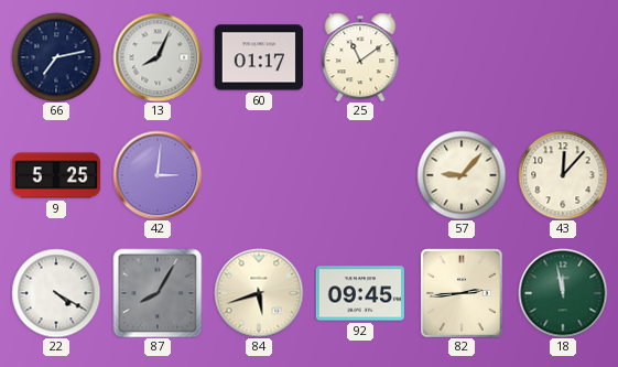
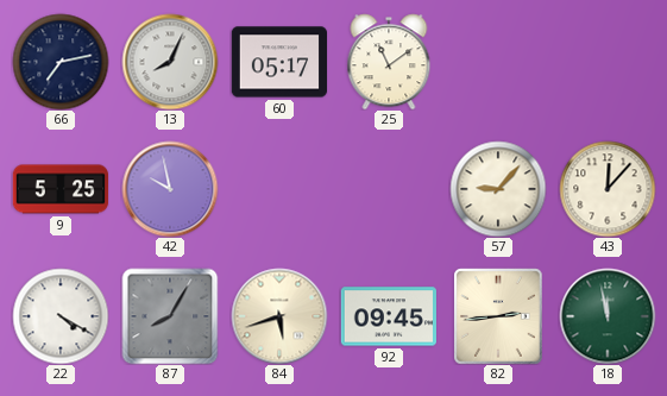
60: 01:17 -> 05:17 (278, 62)
42: 3:01 -> 9:58 (170, 189)
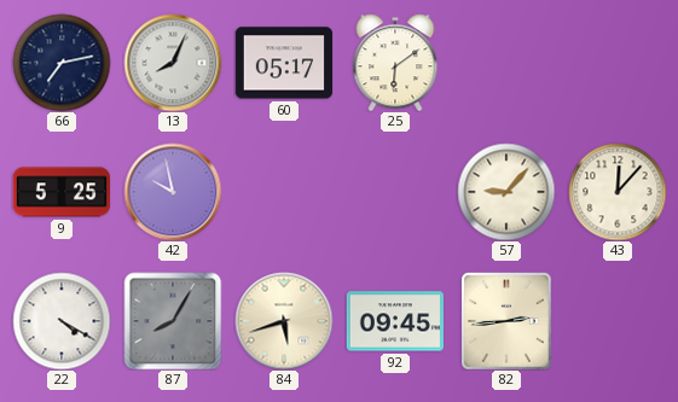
25: 11:09 -> 6:09 (395, 63)
18: 11:58 -> none (608, 316)
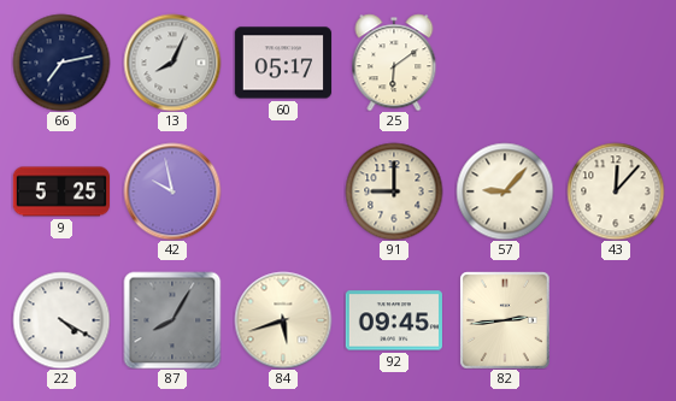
91: none -> 9:00 (394, 191)
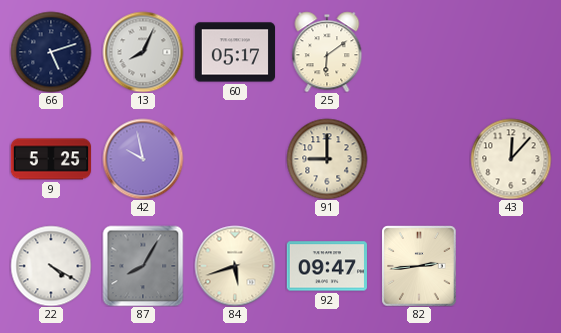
66: 7:13 -> 5:12 (51, 52)
57: 9:07 -> none (505, 191)
92: 09:45 -> 09:47 (326, 266)
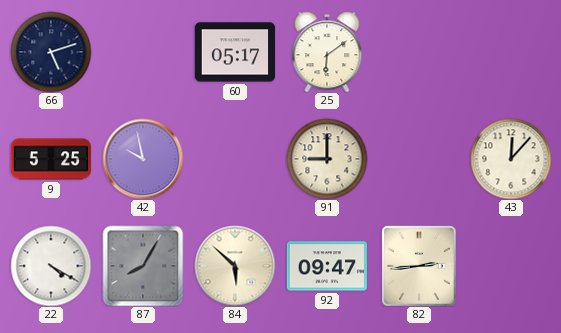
13: 8:04 -> none (143, 52)
84: 5:42 -> 5:52 (235, 266)
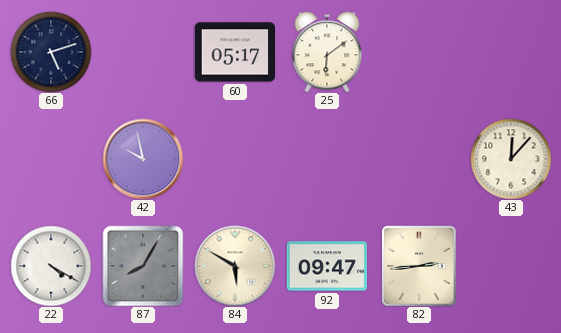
9: 5:25 -> none (50, 159)
91: 9:00 -> none (327, 159)
84: 5:52 -> 5:50 (235, 266)
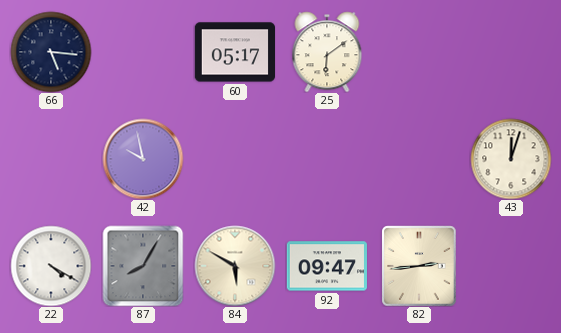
66: 5:12 -> 5:16 (51, 52)
43: 12:07 -> 12:03 (511, 159)
